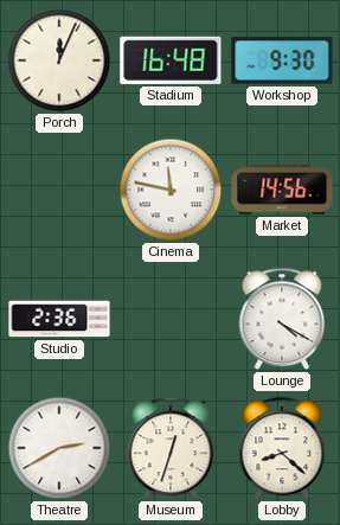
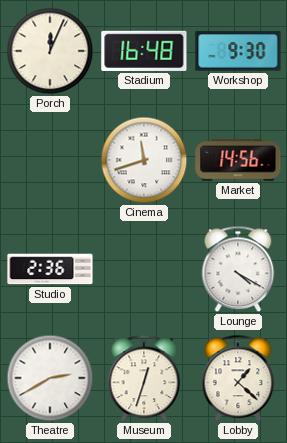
Cinema: 11:47 -> 11:42 (144, 160)
Lobby: 8:22 -> 1:22 (238, 378)
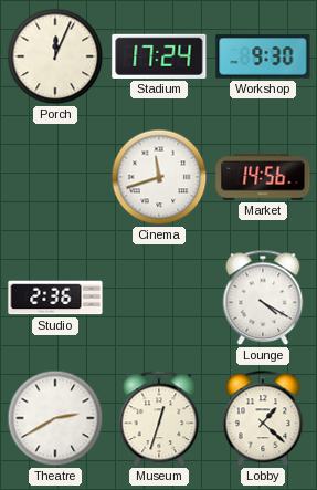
Stadium: 16:48 -> 17:24 (159, 56)
